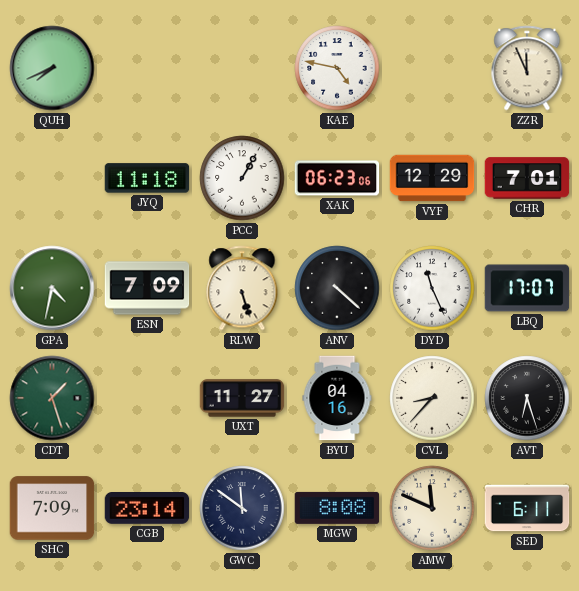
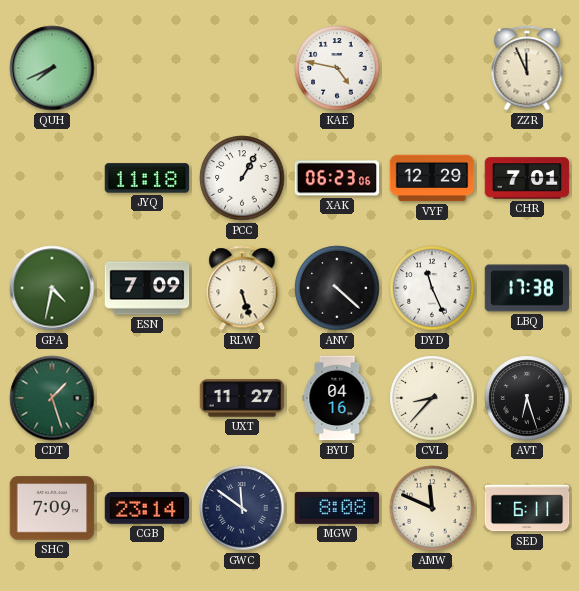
LBQ: 17:07 -> 17:38 (527, 288)
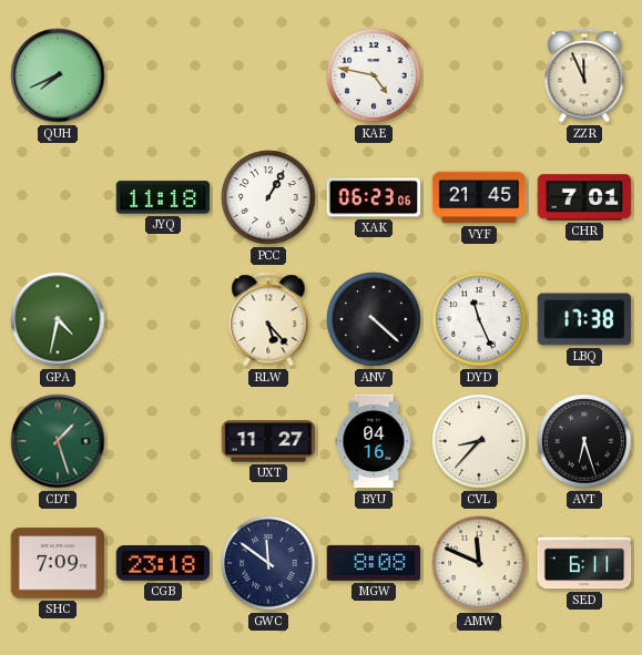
VYF: 12:29 -> 21:45 (479, 197)
ESN: 7:09 -> none (147, 288)
RLW: 5:27 -> 5:23 (268, 319)
CGB: 23:14 -> 23:18 (163, 564)
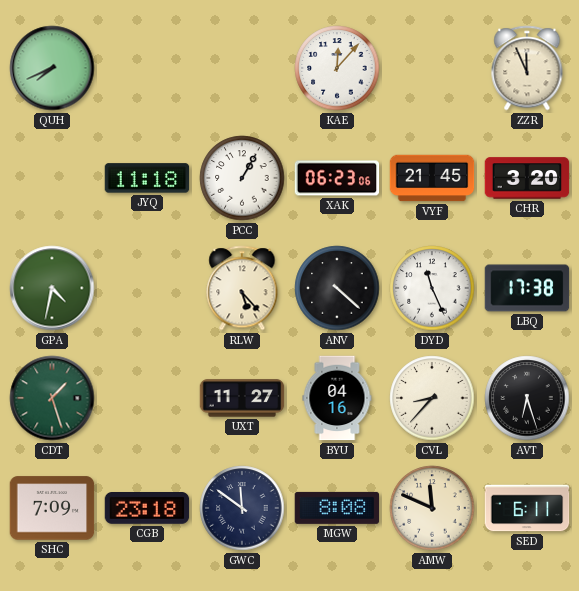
KAE: 4:47 -> 12:07 (337, 68)
CHR: 7:01 -> 3:20 (527, 178)
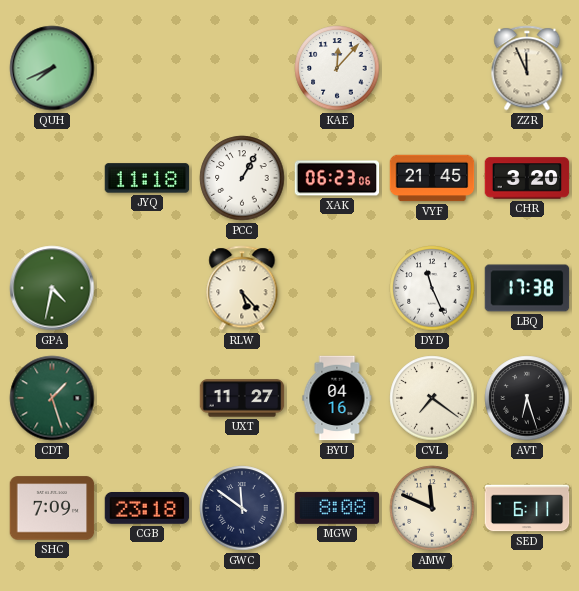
ANV: 4:22 -> none (337, 288)
CVL: 8:37 -> 7:21 (432, 398)
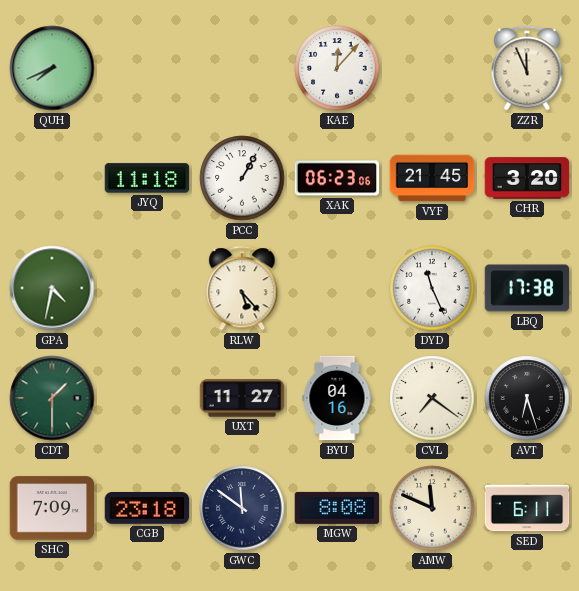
CDT: 1:27 -> 1:30 (52, 398)
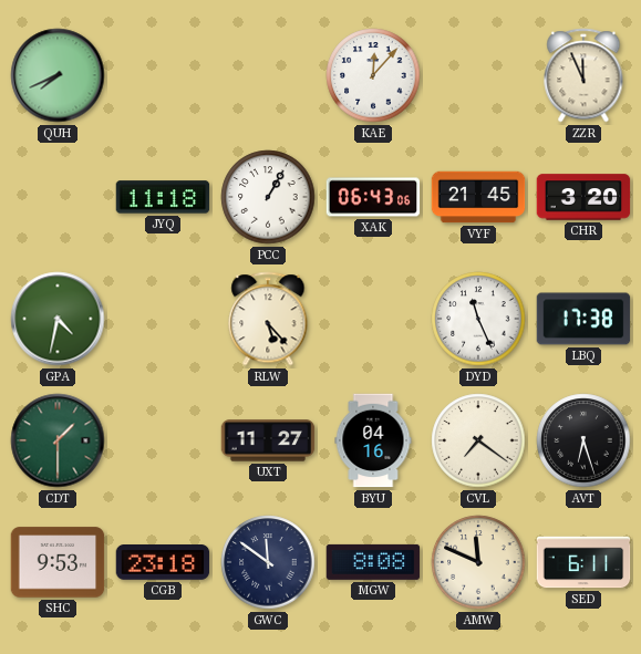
XAK: 06:23 -> 06:43 (373, 197)
SHC: 7:09 -> 9:53 (58, 562)
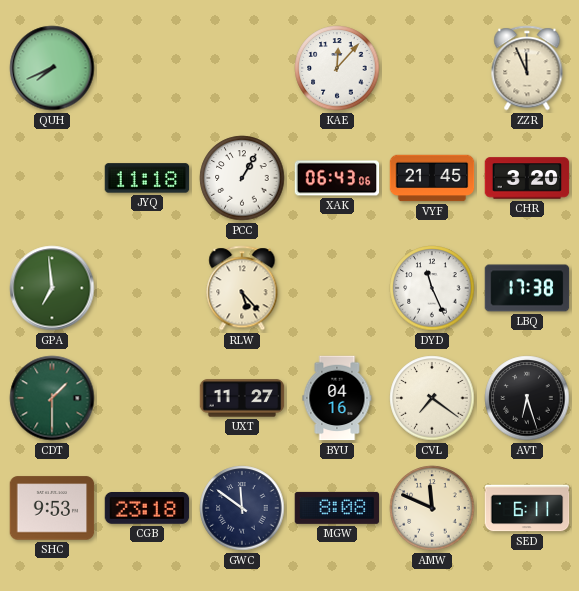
GPA: 4:32 -> 6:59 (52, 288)
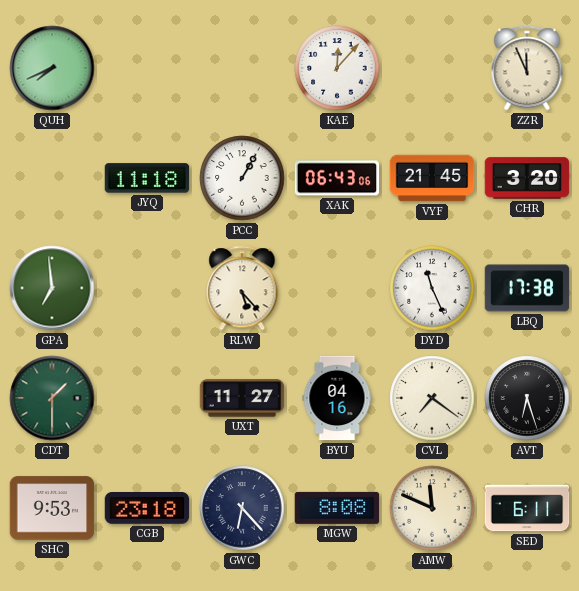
GWC: 11:51 -> 6:23 (242, 508)
